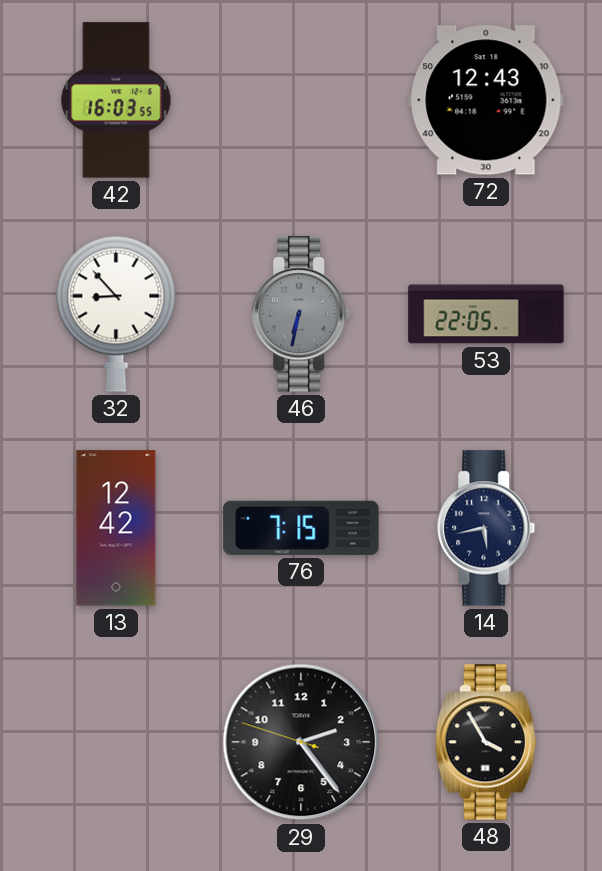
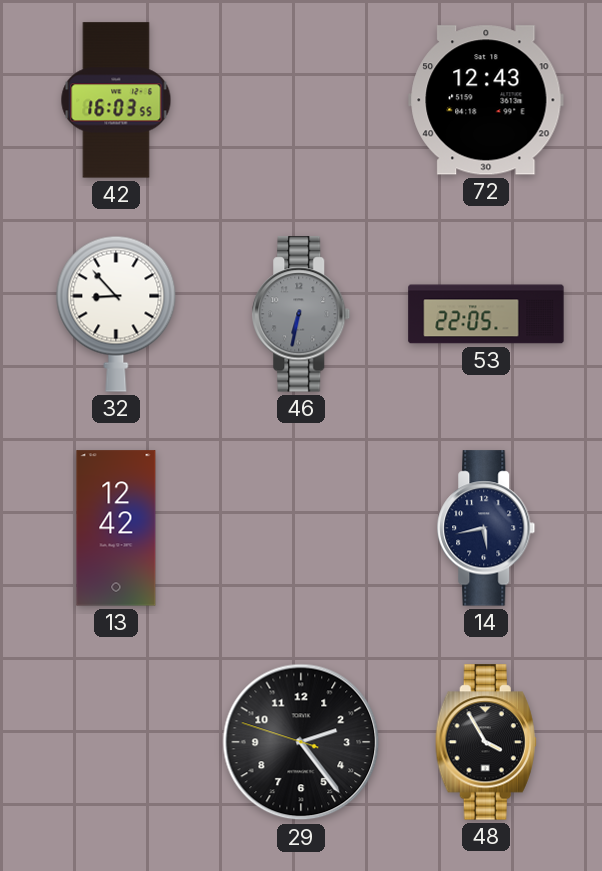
76: 7:15 -> none (301, 528)
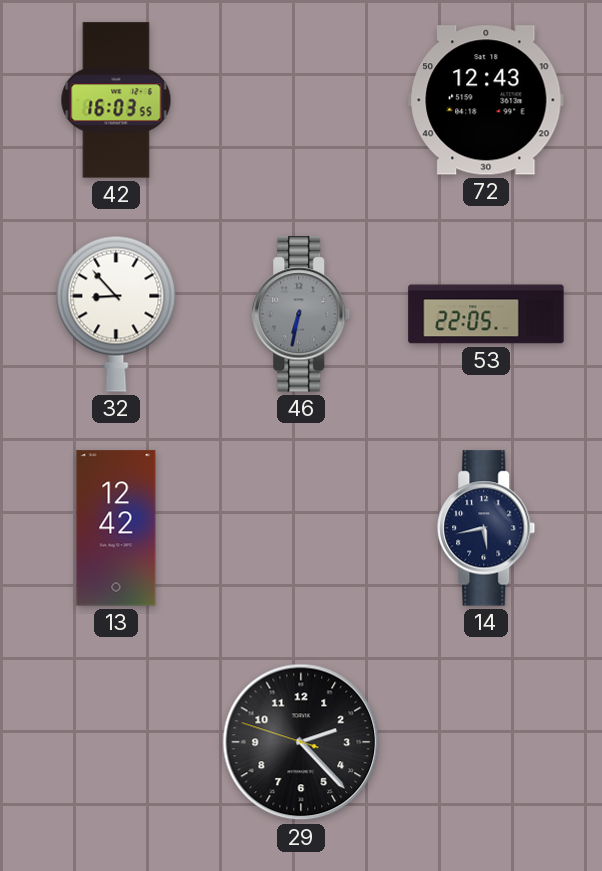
29: 2:23 -> 2:22 (301, 742)
48: 3:55 -> none (486, 742)
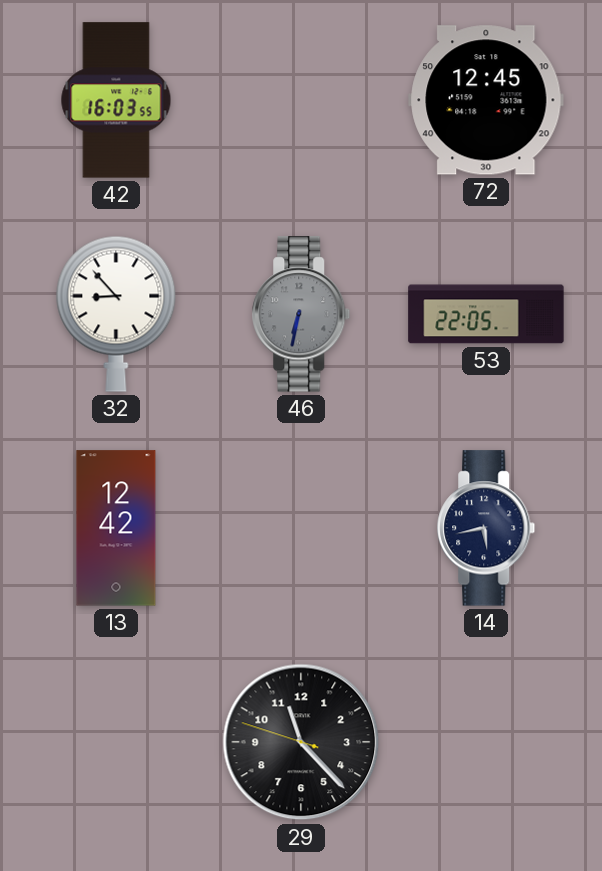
72: 12:43 -> 12:45 (486, 100)
29: 2:22 -> 11:22 (301, 742)
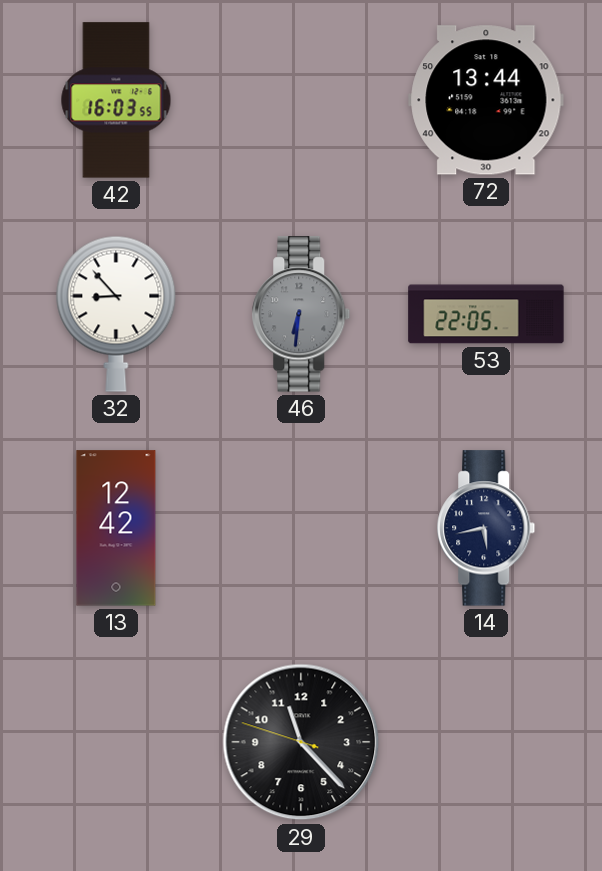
72: 12:45 -> 13:44 (486, 100)
46: 6:32 -> 6:31 (301, 314)
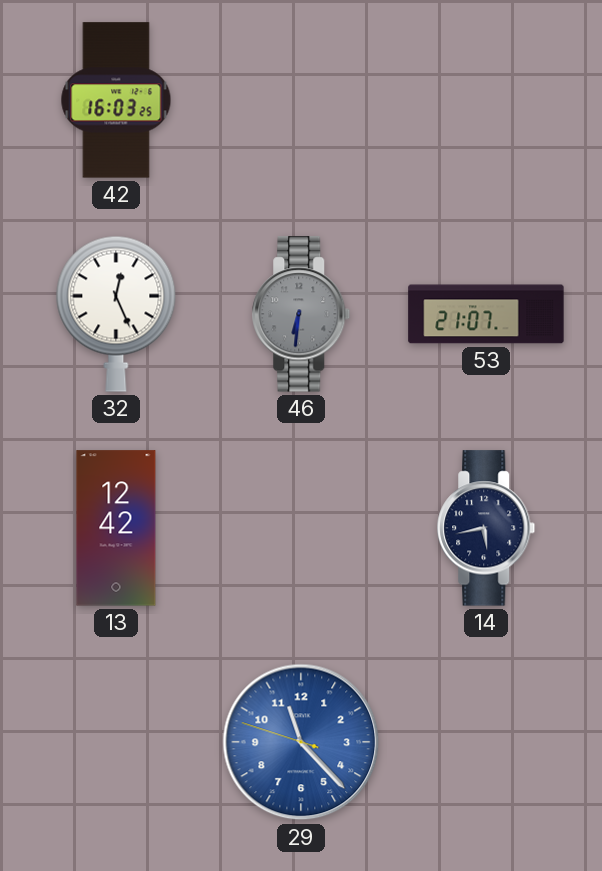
42: 16:03:55 -> 16:03:25 (116, 100)
72: 13:44 -> none (486, 100)
32: 8:53 -> 12:26 (116, 314)
53: 22:05 -> 21:07 (486, 314)
29 dial: black -> blue (301, 742)
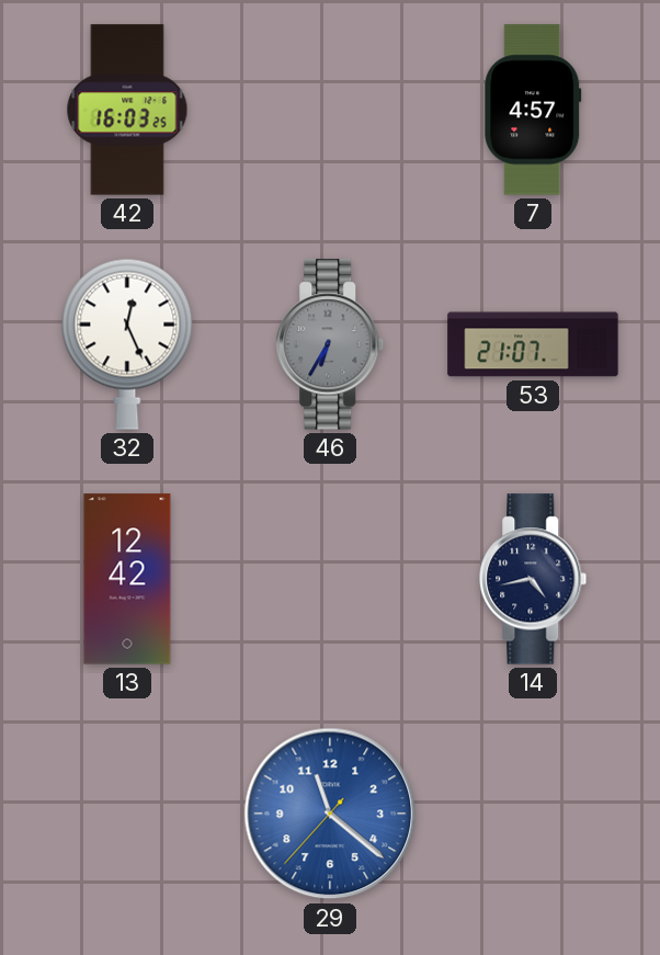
7: none -> 4:57 (533, 110)
46: 6:31 -> 6:35 (330, 344)
14: 5:43 -> 4:43 (533, 579)
29: 11:22 -> 11:21 (330, 814)
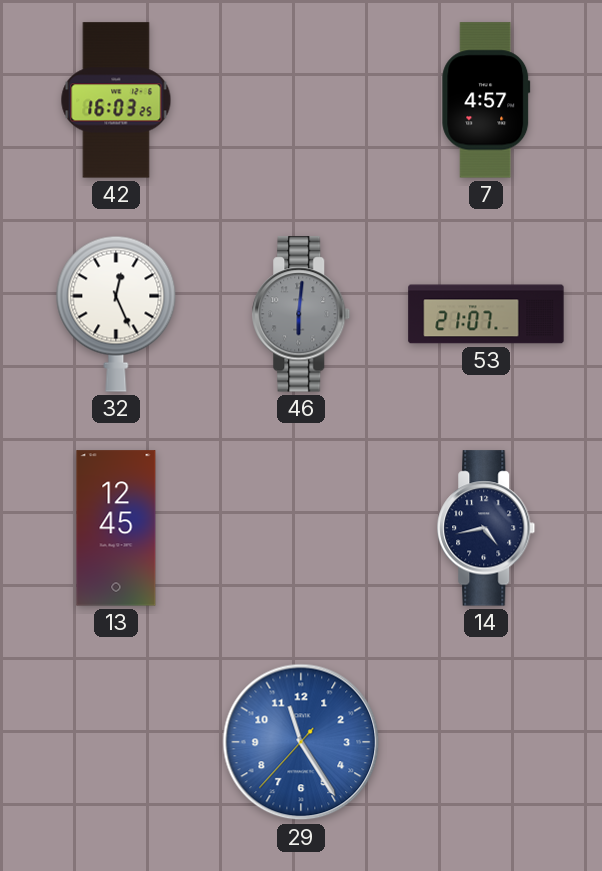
46: 6:35 -> 6:01 (301, 314)
13: 12:42 -> 12:45 (116, 528)
29: 11:21 -> 11:24 (301, 742)
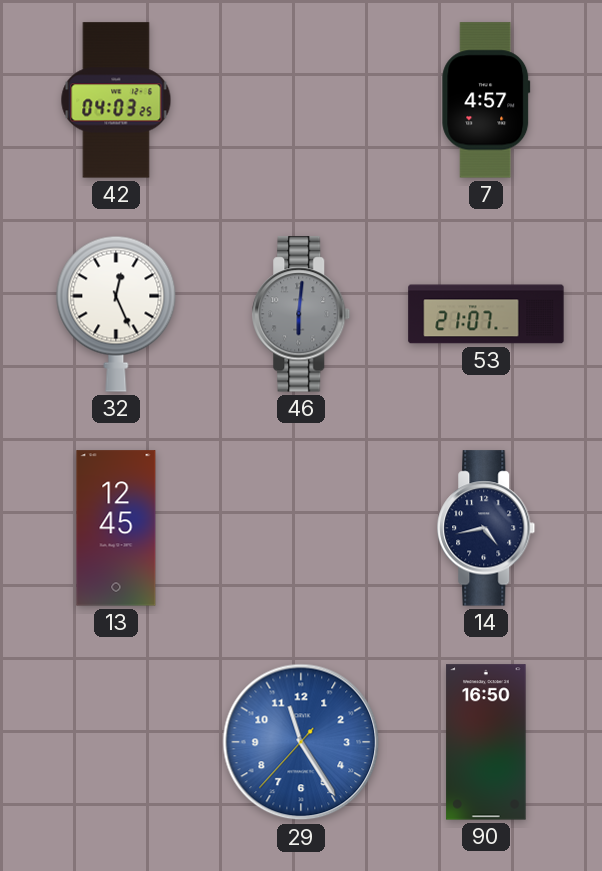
42: 16:03 -> 04:03 (116, 100)
90: none -> 16:50 (486, 742)
